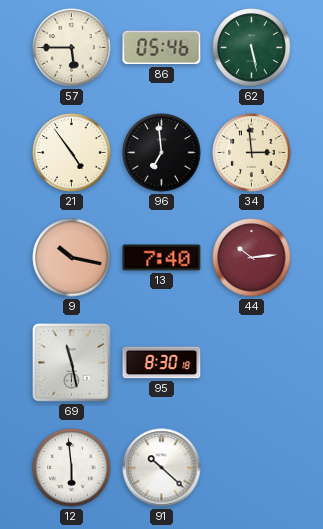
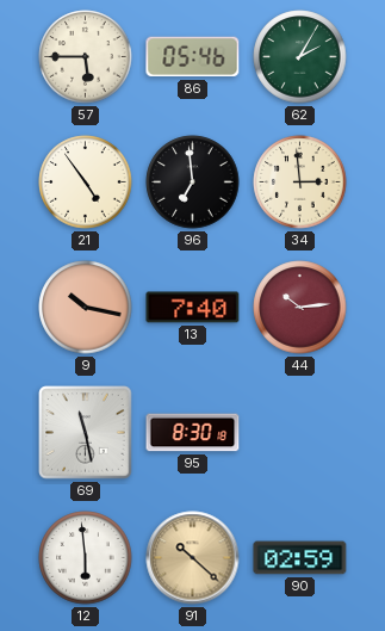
62: 5:28 -> 2:05 (300, 57)
91 dial: white -> champagne (193, 558)
90: none -> 02:59 (300, 558)
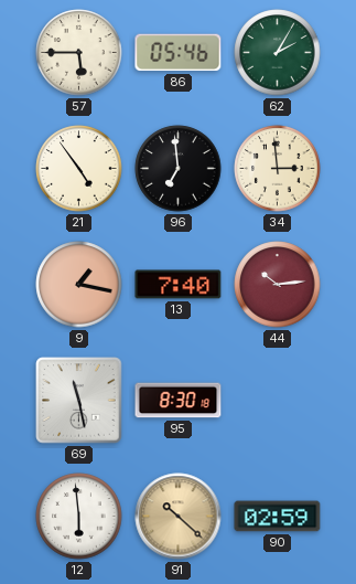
9: 10:17 -> 1:17 (79, 285)
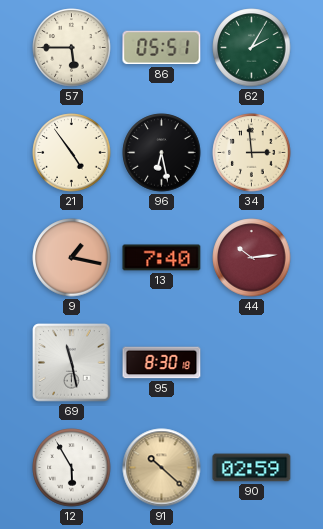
86: 05:46 -> 05:51 (162, 48)
96: 6:59 -> 6:28 (162, 153)
12: 5:59 -> 5:55 (72, 468)
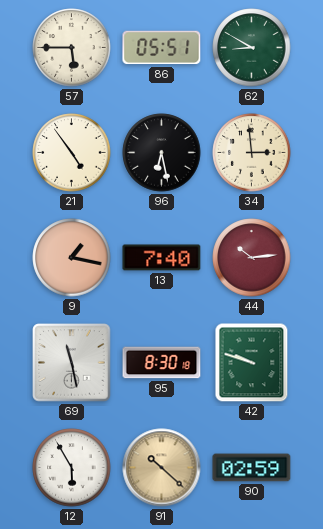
62: 2:05 -> 8:50 (252, 48)
42: none -> 9:48 (252, 363)
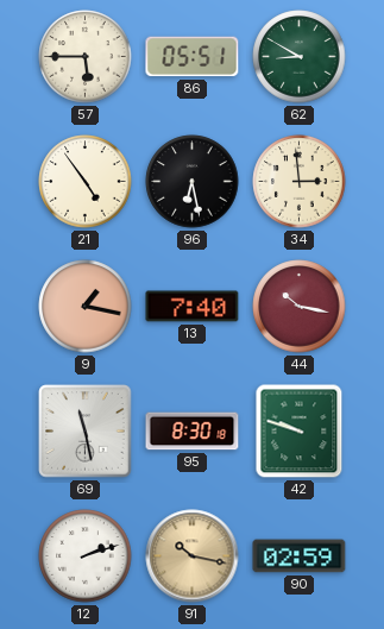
44: 10:14 -> 10:17 (300, 307)
12: 5:55 -> 2:12 (86, 556)
91: 10:22 -> 10:17 (193, 556)
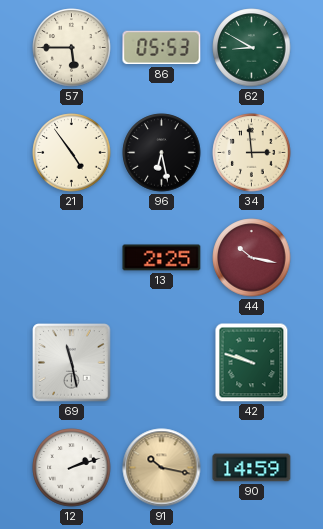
86: 05:51 -> 05:53 (162, 48)
9: 1:17 -> none (86, 307)
13: 7:40 -> 2:25 (162, 258)
95: 8:30 -> none (193, 432)
90: 02:59 -> 14:59 (252, 468)
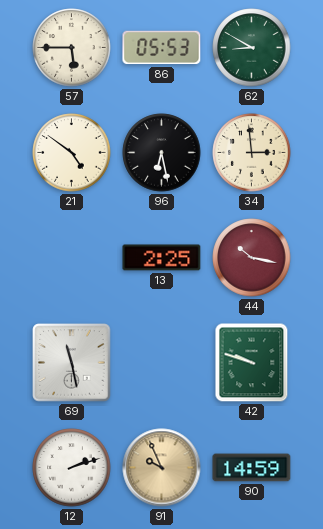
21: 4:54 -> 4:51 (72, 153)
91: 10:17 -> 9:56 (162, 468)
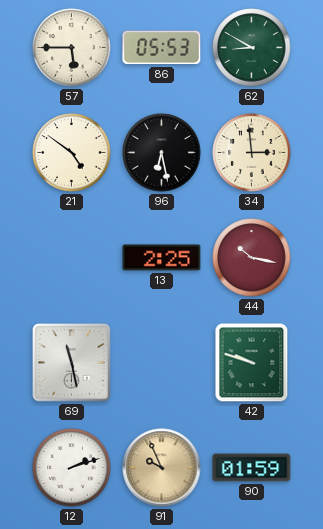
90: 14:59 -> 01:59 (252, 468)
